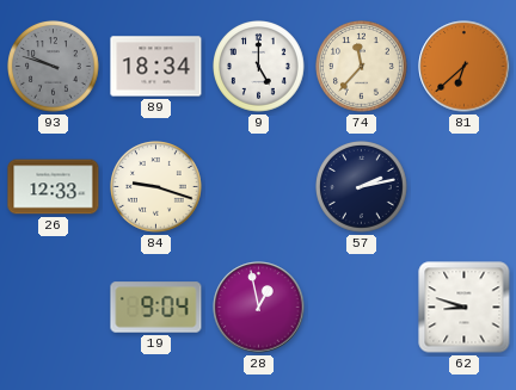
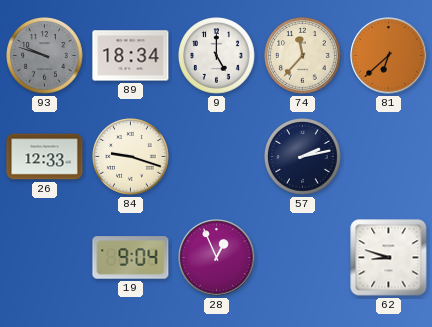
28: 12:58 -> 12:56 (217, 258)
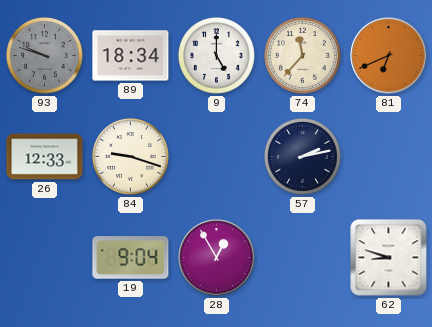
81: 6:38 -> 6:41 (389, 56)
28: 12:56 -> 12:55 (217, 258)
